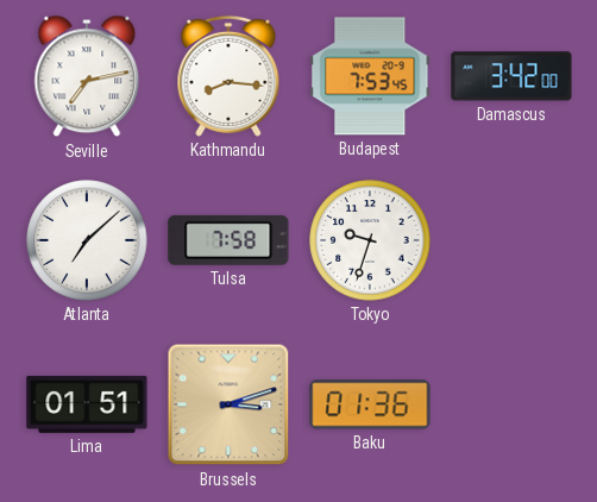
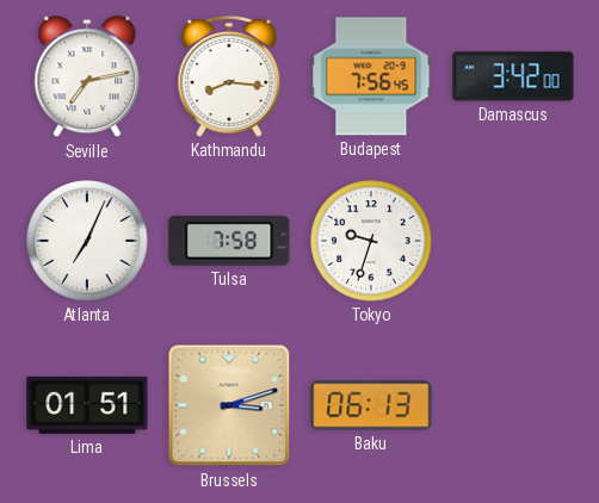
Budapest: 7:53 -> 7:56 (371, 76)
Atlanta: 7:08 -> 7:04 (87, 241)
Baku: 01:36 -> 06:13 (371, 405)
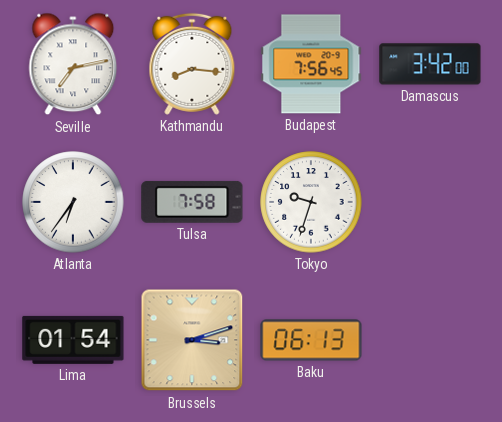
Atlanta: 7:04 -> 6:36 (73, 202)
Lima: 01:51 -> 01:54 (73, 340)
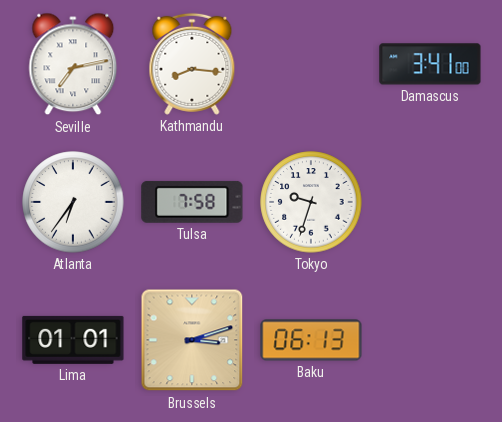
Budapest: 7:56 -> none (311, 64)
Damascus: 3:42 -> 3:41 (430, 64)
Lima: 01:54 -> 01:01 (73, 340)
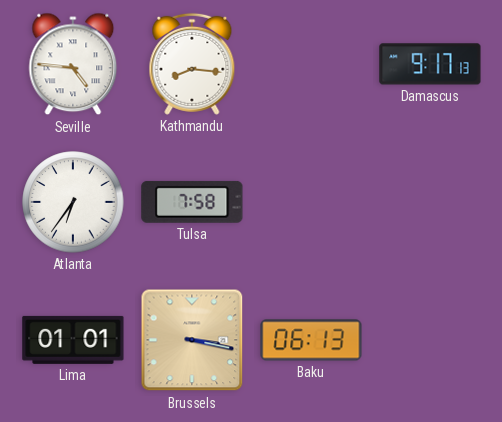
Seville: 7:13 -> 4:46 (73, 64)
Damascus: 3:41 -> 9:17 (430, 64)
Tokyo: 9:33 -> none (311, 202)
Brussels: 3:12 -> 3:17 (192, 340)
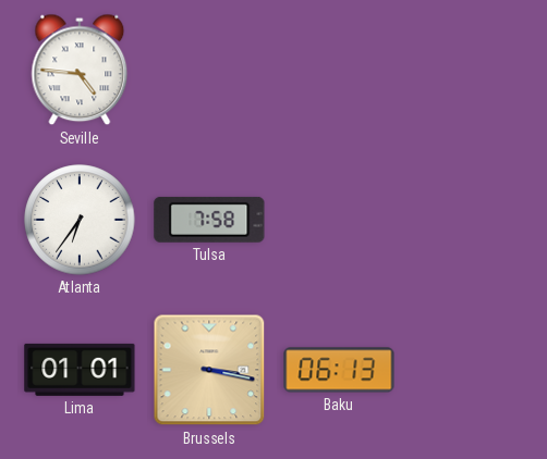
Kathmandu: 8:16 -> none (192, 64)
Damascus: 9:17 -> none (430, 64)
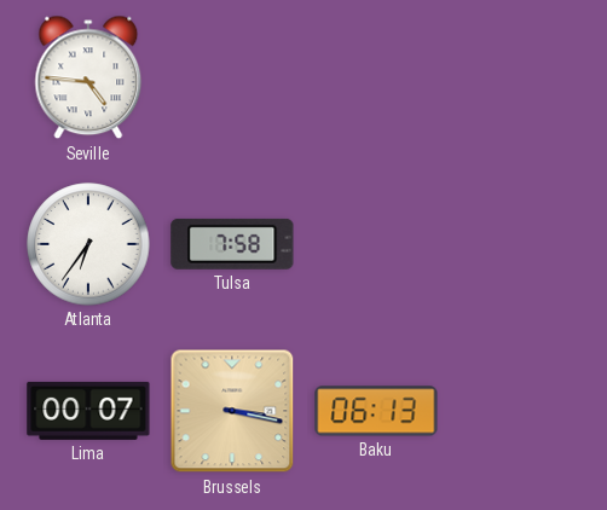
Lima: 01:01 -> 00:07 (88, 411)
